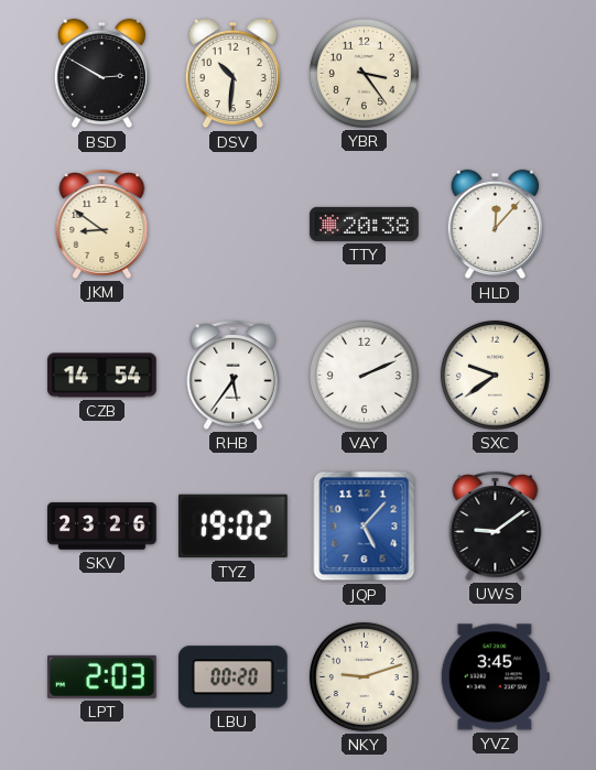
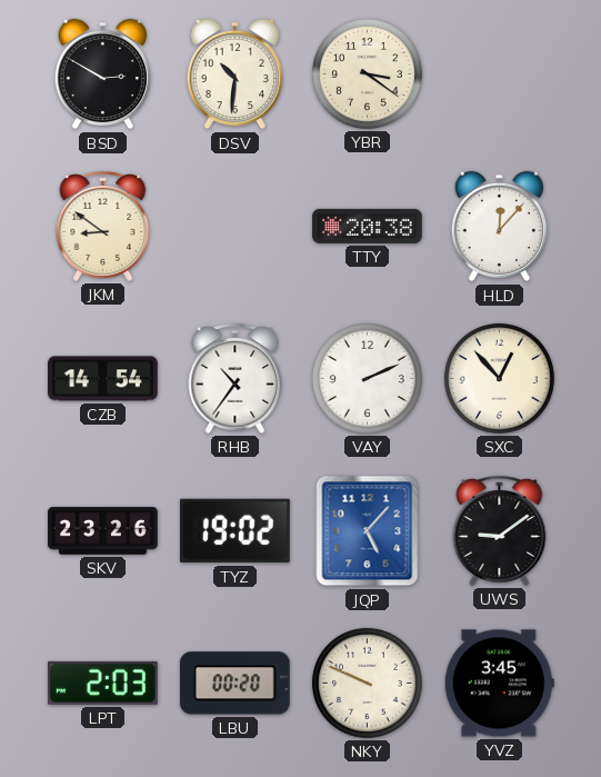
YBR: 3:24 -> 3:21 (367, 73)
RHB: 5:36 -> 10:36 (236, 379)
SXC: 9:39 -> 12:53 (499, 378)
NKY: 9:12 -> 9:49 (367, 683)
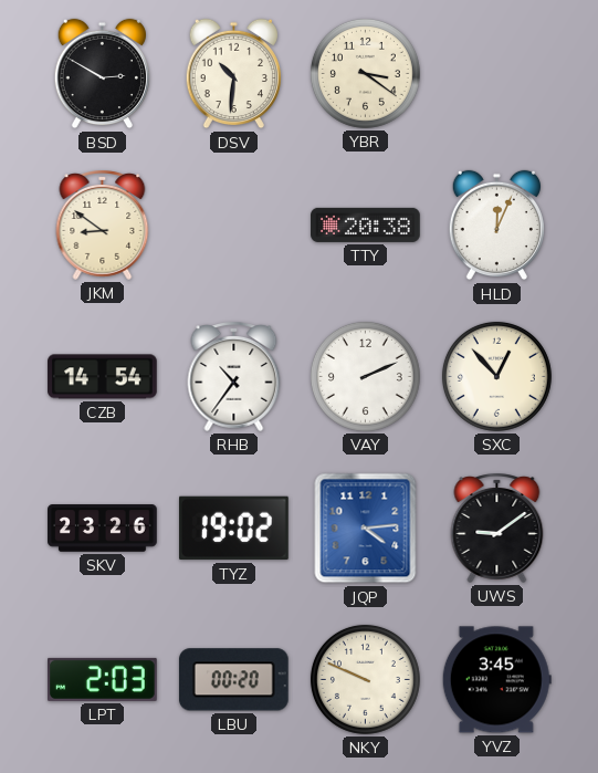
HLD: 12:07 -> 12:04 (496, 226)
JQP: 5:07 -> 4:14 (366, 529)
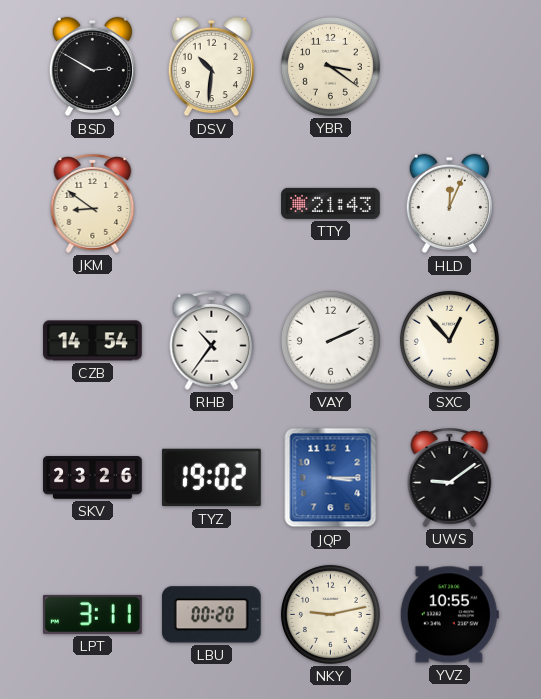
TTY: 20:38 -> 21:43 (331, 203)
JQP: 4:14 -> 3:15 (331, 478)
LPT: 2:03 -> 3:11 (93, 614)
NKY: 9:49 -> 9:13 (330, 614)
YVZ: 3:45 -> 10:55 (449, 615)
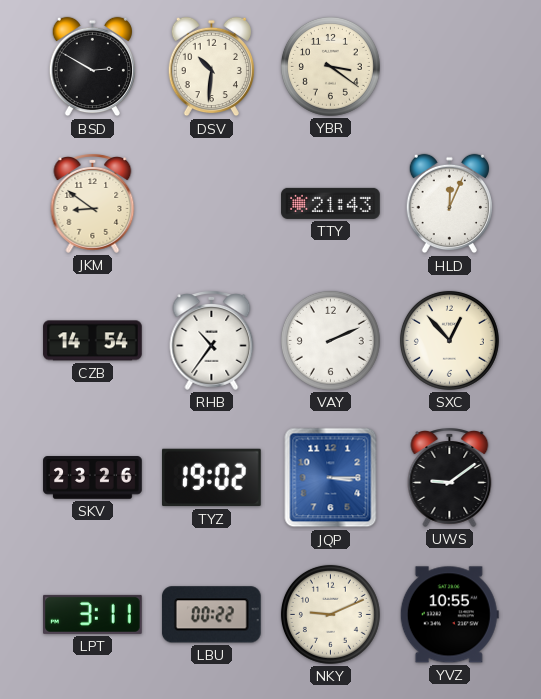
LBU: 00:20 -> 00:22 (211, 615)
NKY: 9:13 -> 9:11 (330, 614)
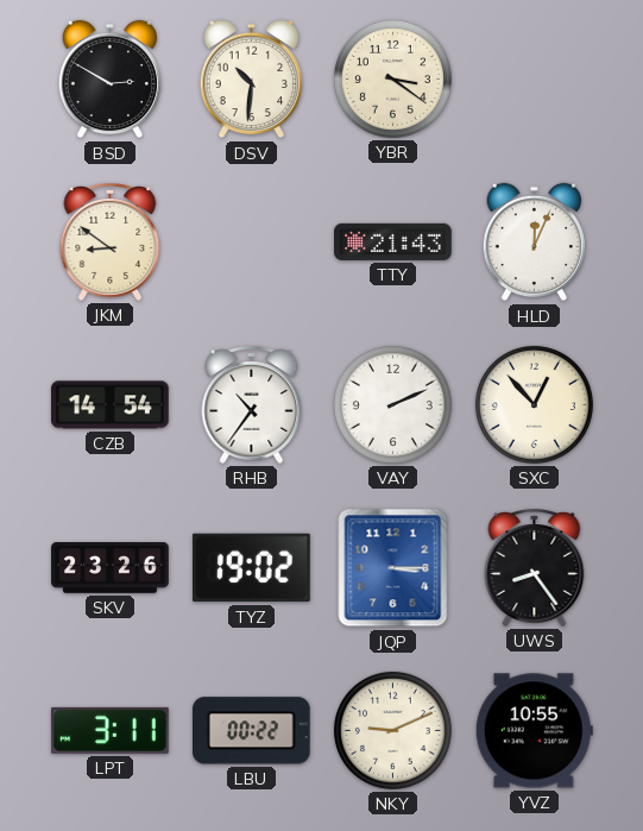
UWS: 9:09 -> 8:24 (535, 568)
